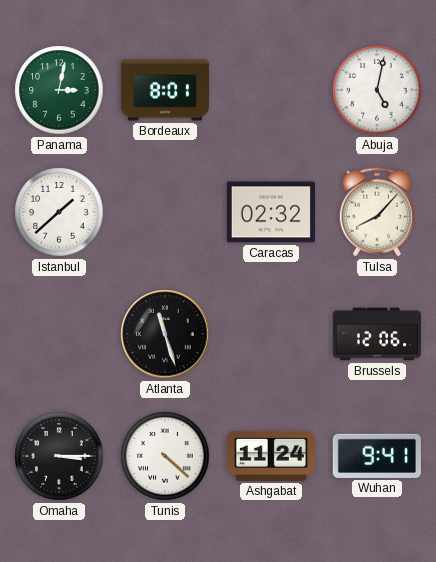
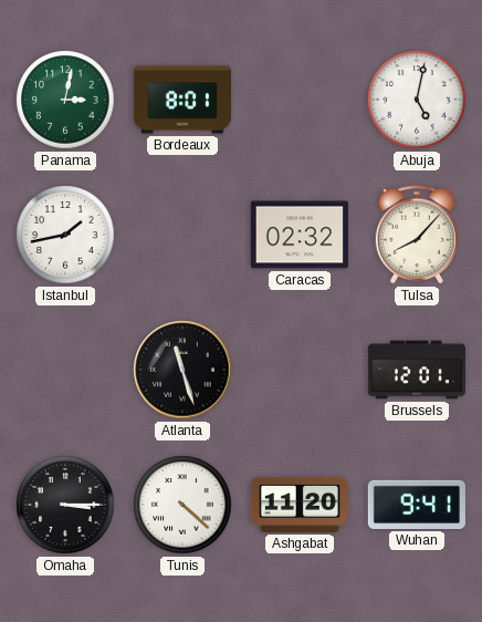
Istanbul: 1:38 -> 1:43 (65, 235)
Brussels: 12:06 -> 12:01 (417, 370)
Ashgabat: 11:24 -> 11:20 (300, 505)
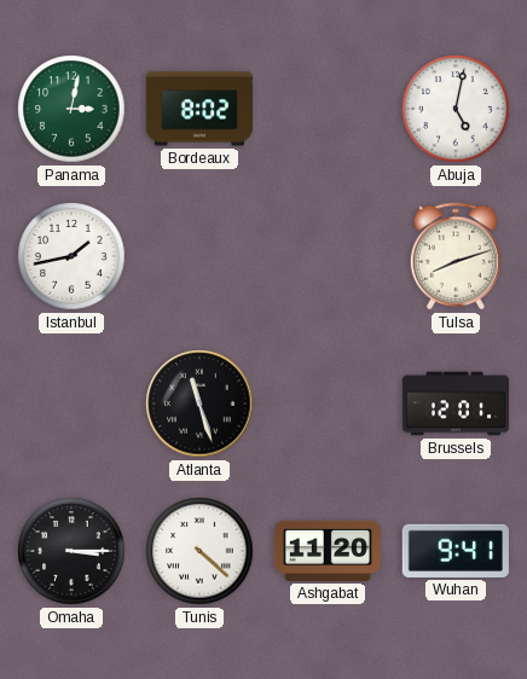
Bordeaux: 8:01 -> 8:02 (199, 109)
Caracas: 02:32 -> none (300, 235)
Tulsa: 8:07 -> 8:12 (456, 256)
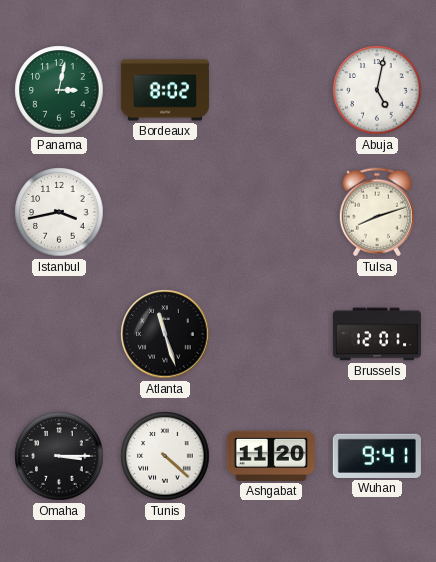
Istanbul: 1:43 -> 3:43 (59, 212)
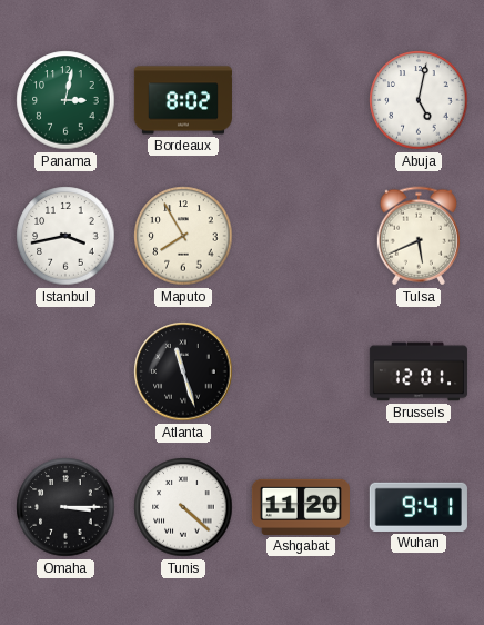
Maputo: none -> 7:55 (183, 236)
Tulsa: 8:12 -> 5:41 (419, 236)
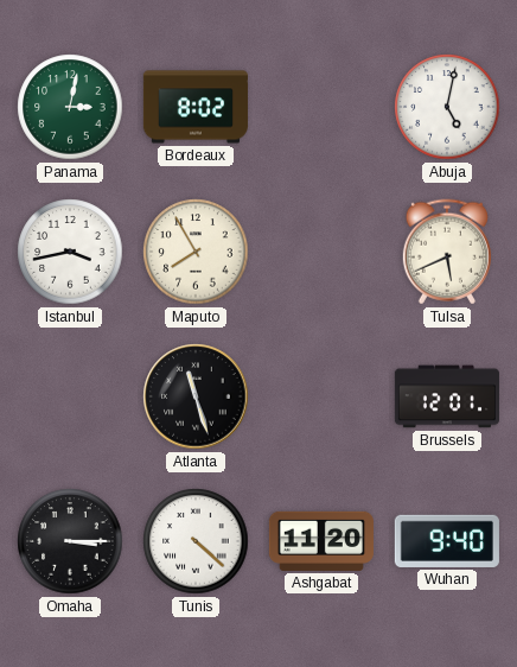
Wuhan: 9:41 -> 9:40 (447, 541)
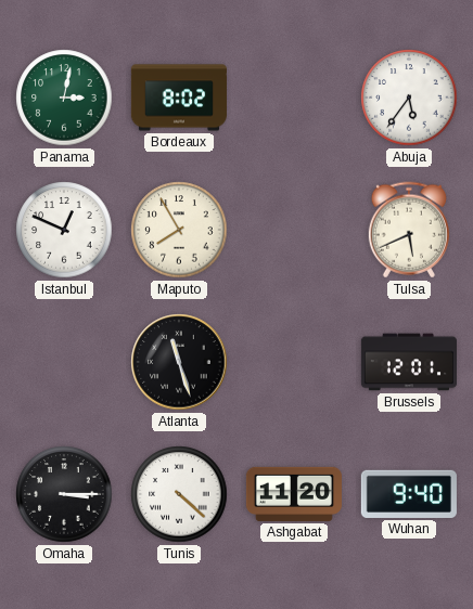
Abuja: 5:02 -> 5:36 (409, 98)
Istanbul: 3:43 -> 12:49 (64, 230)
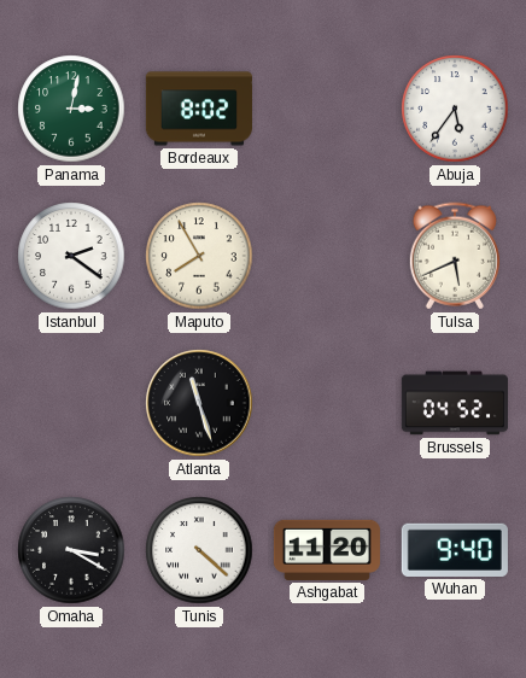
Istanbul: 12:49 -> 2:21 (71, 256)
Brussels: 12:01 -> 04:52 (455, 403)
Omaha: 3:15 -> 3:20 (71, 550)
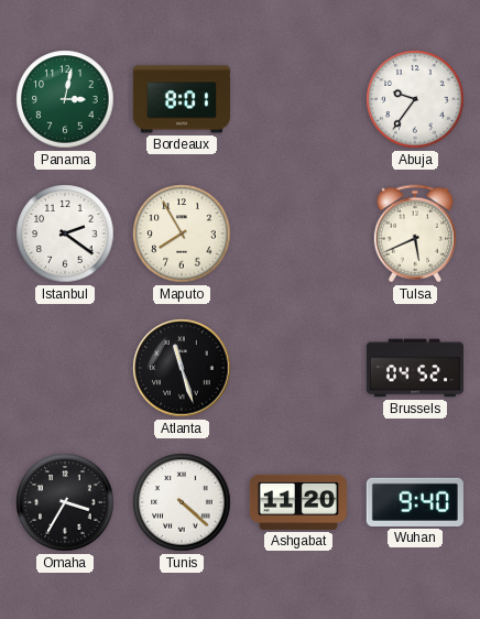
Bordeaux: 8:02 -> 8:01 (182, 99)
Abuja: 5:36 -> 9:36 (415, 99)
Omaha: 3:20 -> 3:35 (65, 502)
